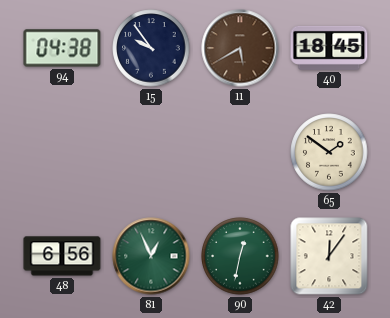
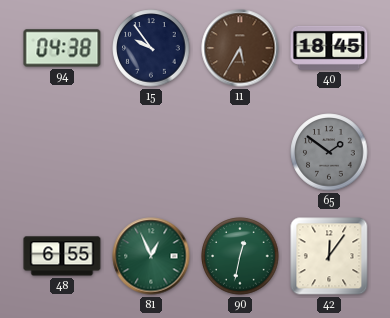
11: 5:40 -> 5:35 (240, 48)
65 dial: cream -> grey (329, 152)
48: 6:56 -> 6:55 (62, 256)
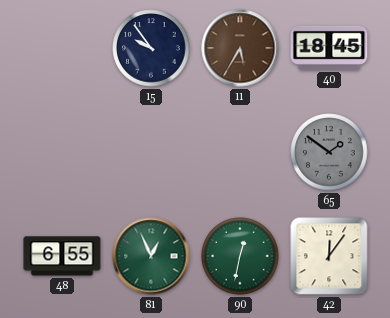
94: 04:38 -> none (62, 48)
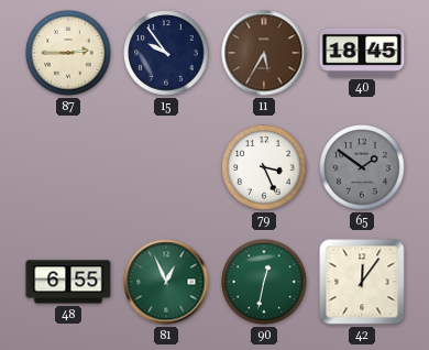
87: none -> 2:45 (68, 53)
79: none -> 3:26 (264, 167)
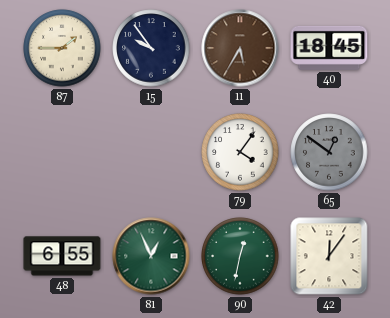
87: 2:45 -> 1:45 (62, 48)
79: 3:26 -> 4:06 (240, 152)
65: 1:51 -> 12:51 (329, 152)
